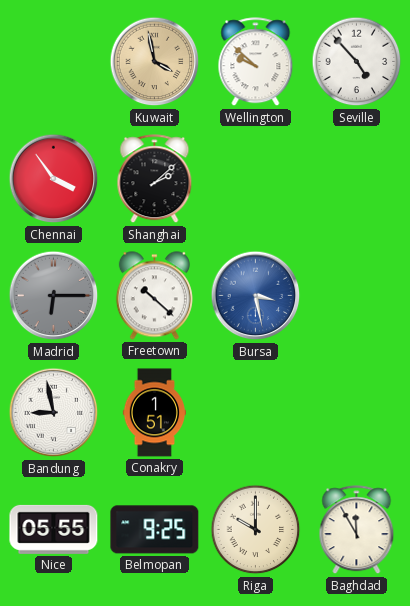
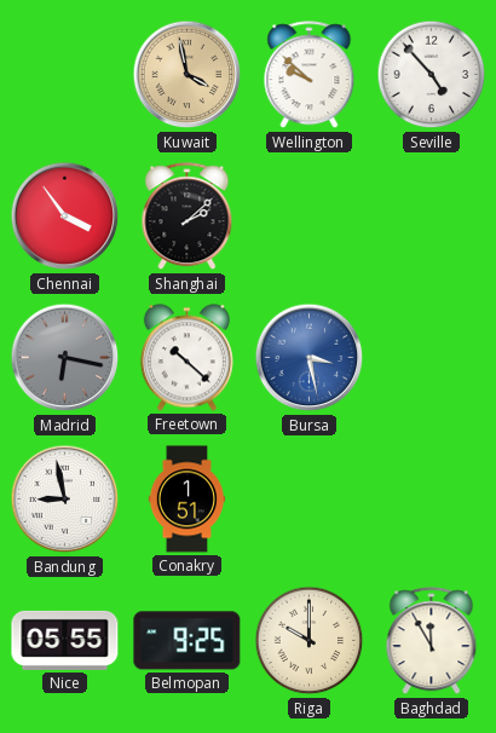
Madrid: 6:15 -> 6:17 (65, 358)
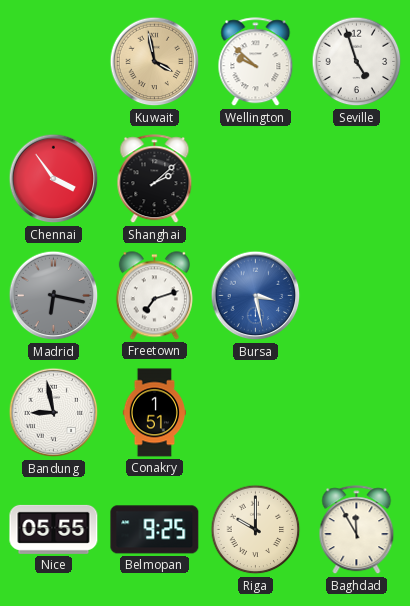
Seville: 4:53 -> 4:57 (357, 62)
Freetown: 10:22 -> 7:12 (154, 296)
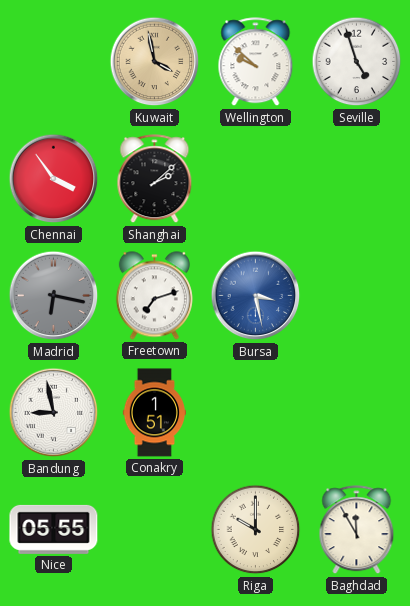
Belmopan: 9:25 -> none (155, 530)
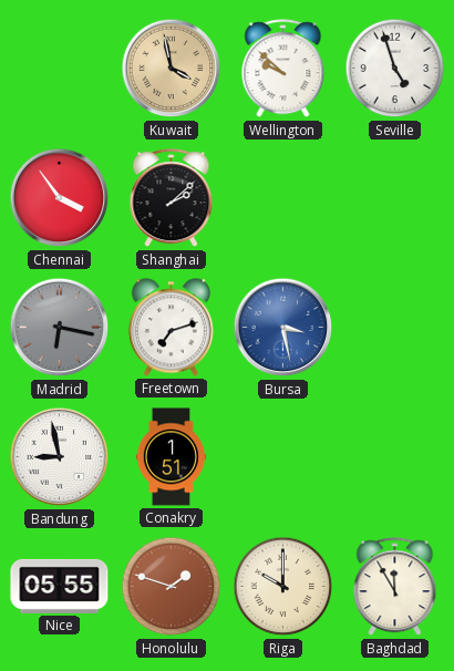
Honolulu: none -> 1:48 (172, 587)
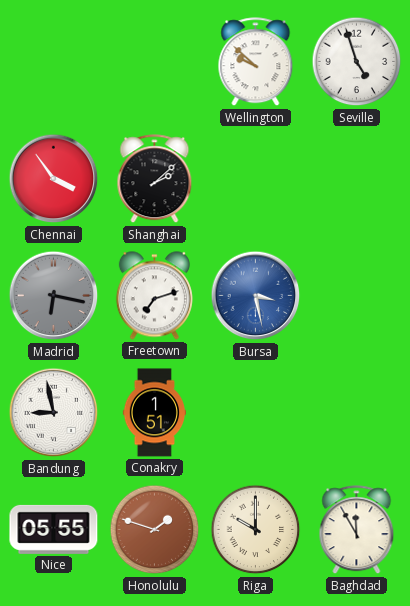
Kuwait: 3:58 -> none (172, 69)
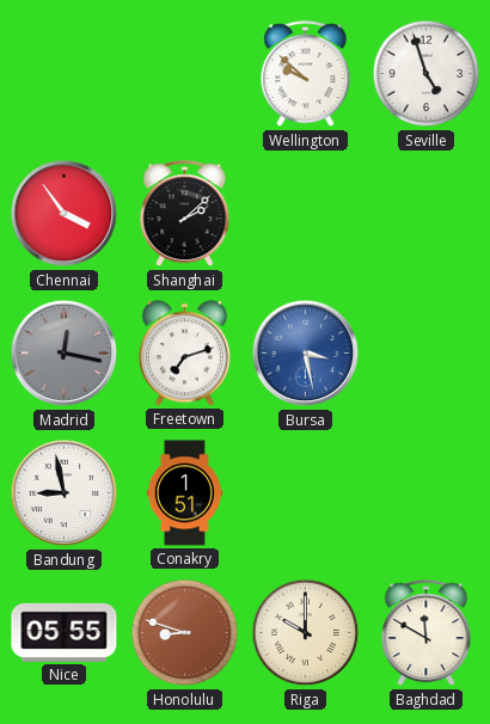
Madrid: 6:17 -> 12:17 (65, 354)
Honolulu: 1:48 -> 8:48 (185, 633)
Baghdad: 11:55 -> 11:50 (427, 633)
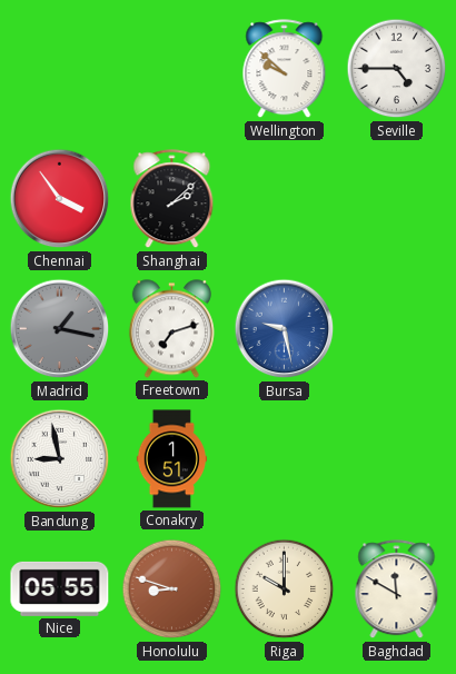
Seville: 4:57 -> 4:45 (397, 69)
Madrid: 12:17 -> 1:17 (60, 329)
Bursa: 3:28 -> 9:28 (285, 329)
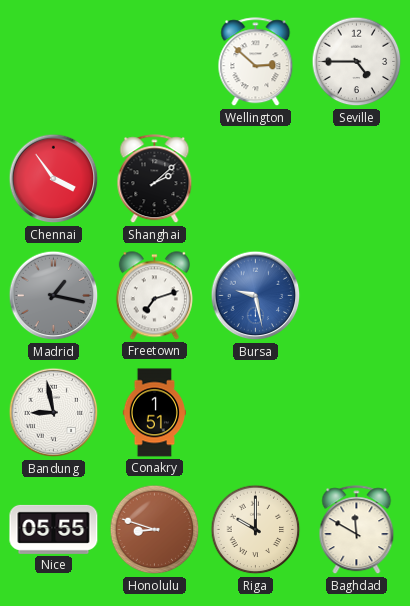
Wellington: 9:52 -> 2:52 (256, 62)
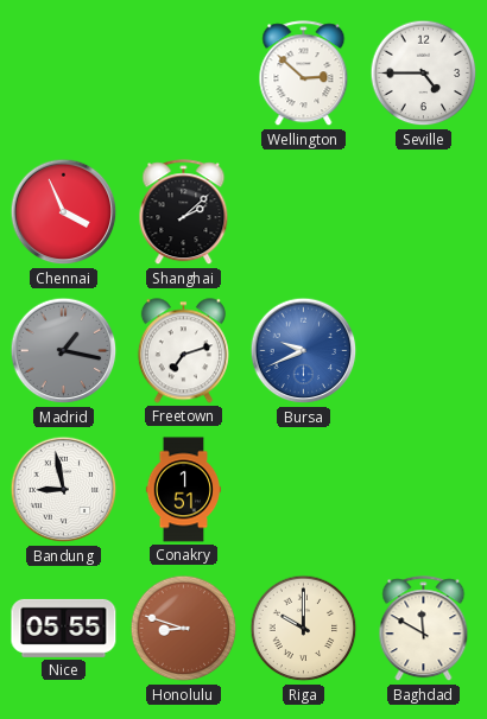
Chennai: 3:54 -> 3:56 (64, 212)
Bursa: 9:28 -> 9:41 (304, 351)
